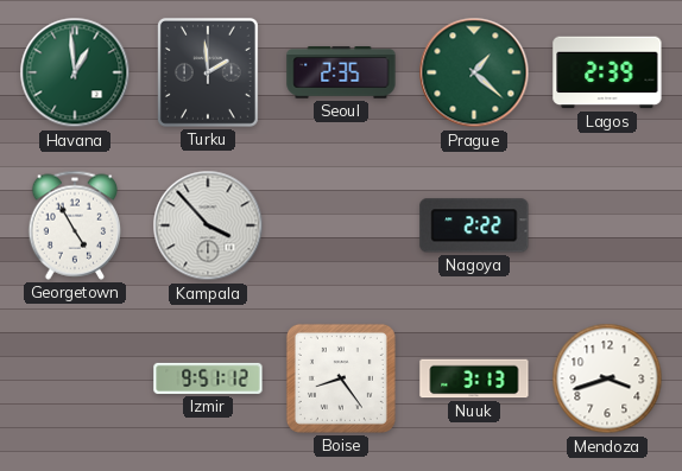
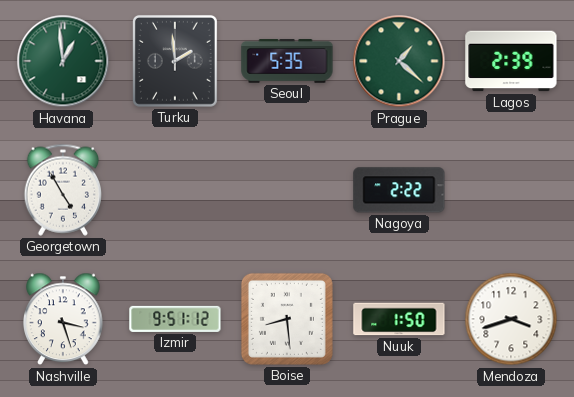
Seoul: 2:35 -> 5:35 (287, 61)
Kampala: 3:53 -> none (208, 225)
Nashville: none -> 3:27 (64, 319)
Boise: 8:24 -> 8:29 (287, 319)
Nuuk: 3:13 -> 1:50 (399, 319)
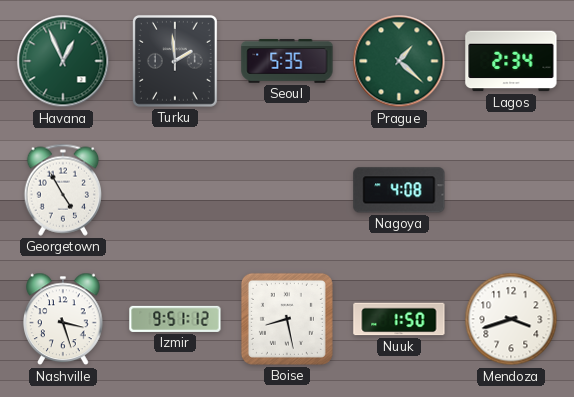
Havana: 12:59 -> 12:56 (63, 61)
Lagos: 2:39 -> 2:34 (511, 61)
Nagoya: 2:22 -> 4:08 (399, 190)
Boise: 8:29 -> 8:28 (287, 319)
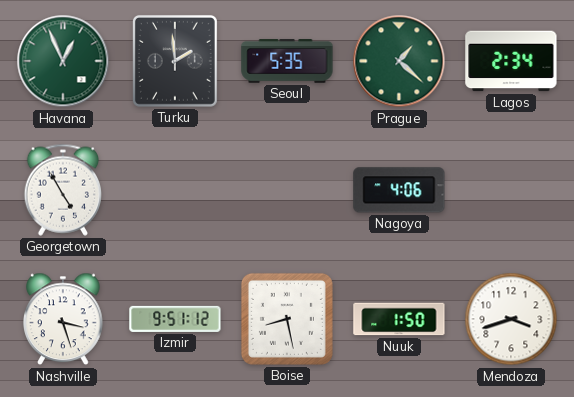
Nagoya: 4:08 -> 4:06 (399, 190)
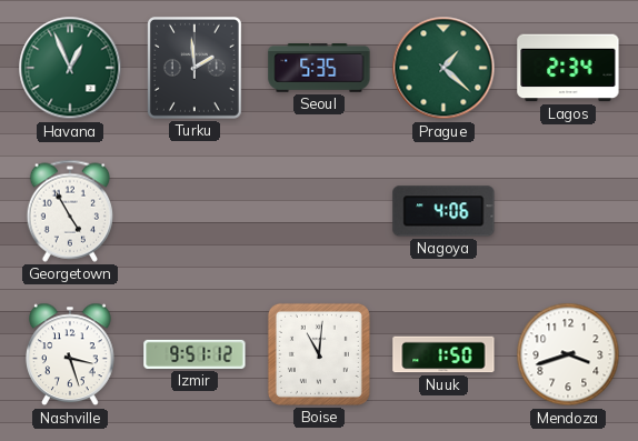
Boise: 8:28 -> 11:01 (319, 354)
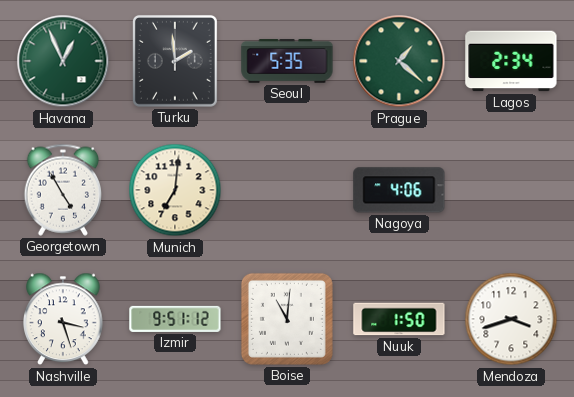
Munich: none -> 7:01 (175, 190)
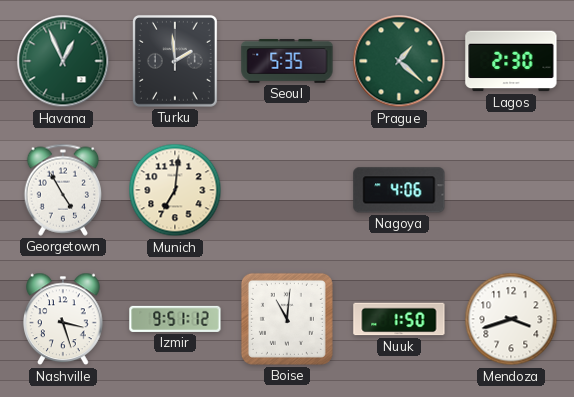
Lagos: 2:34 -> 2:30 (511, 61)
